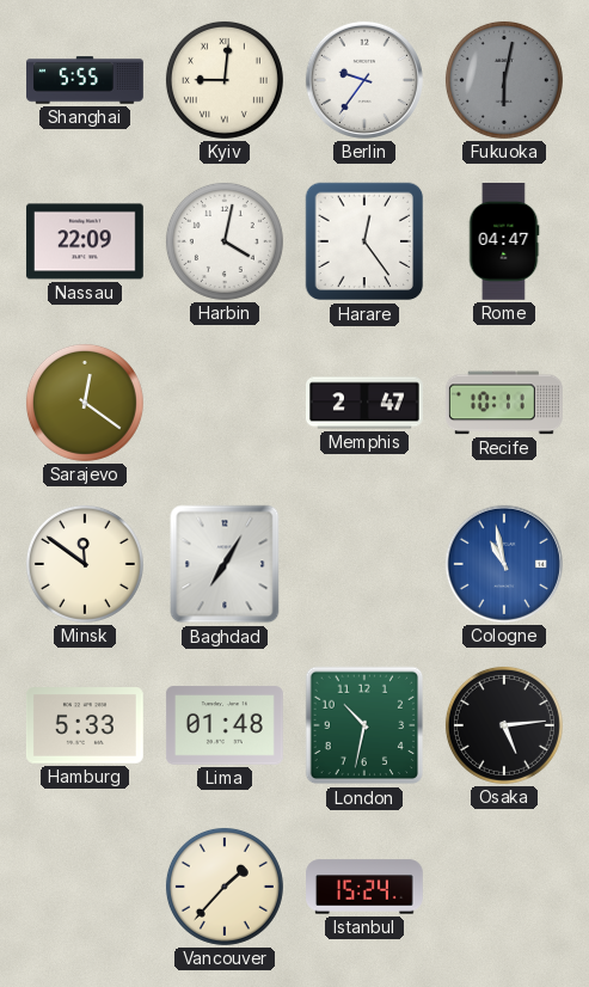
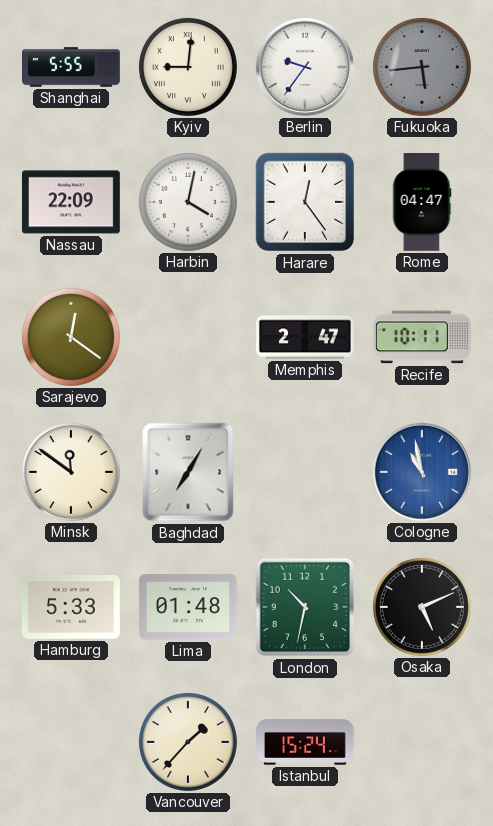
Fukuoka: 6:02 -> 5:44 (422, 67)
Osaka: 5:14 -> 5:11 (422, 607)
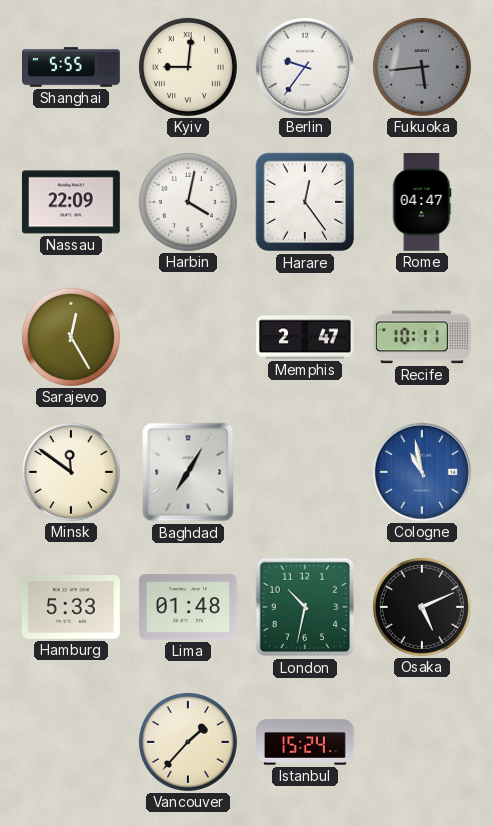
Sarajevo: 12:21 -> 12:25 (71, 337)
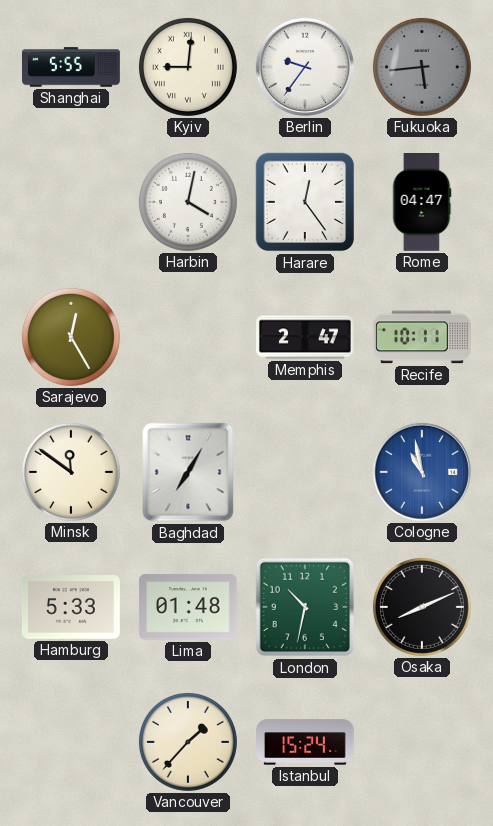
Nassau: 22:09 -> none (71, 202)
Osaka: 5:11 -> 8:11 (422, 607)
